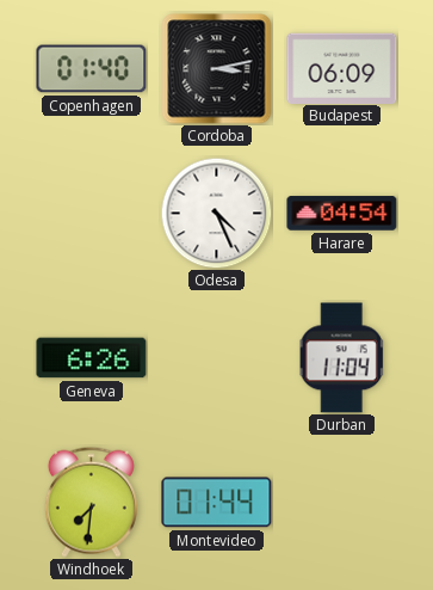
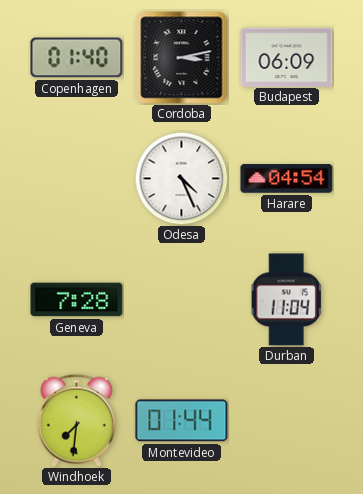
Geneva: 6:26 -> 7:28 (77, 300)
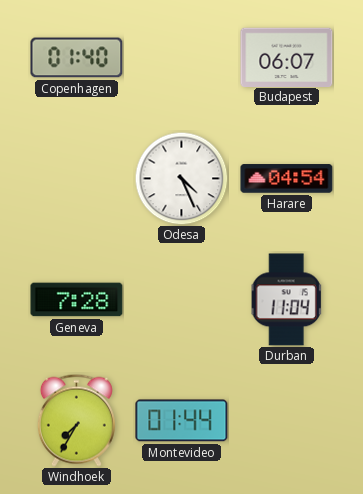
Cordoba: 3:13 -> none (182, 58)
Budapest: 06:09 -> 06:07 (287, 57)
Windhoek: 7:31 -> 7:35 (76, 420)
